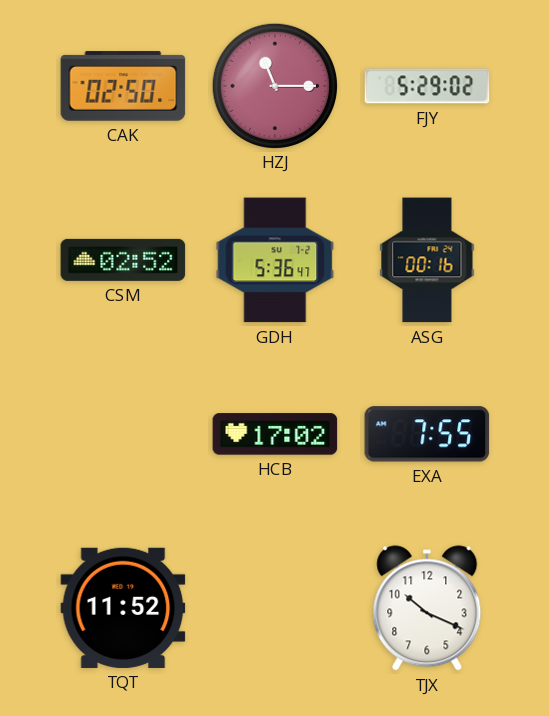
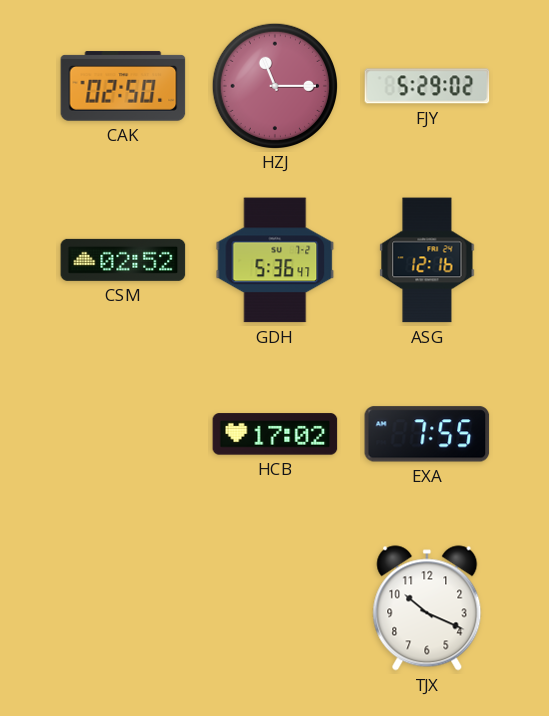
ASG: 00:16 -> 12:16 (427, 260)
TQT: 11:52 -> none (123, 608)
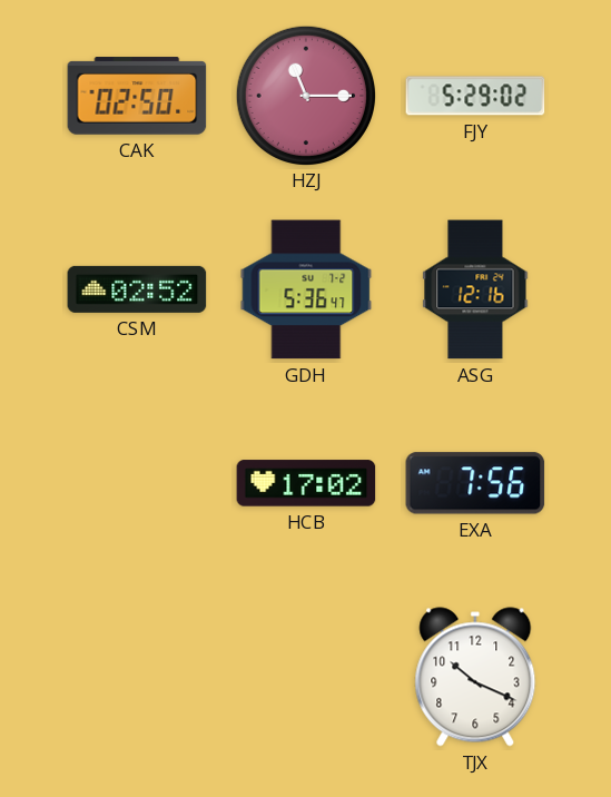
EXA: 7:55 -> 7:56 (475, 483)
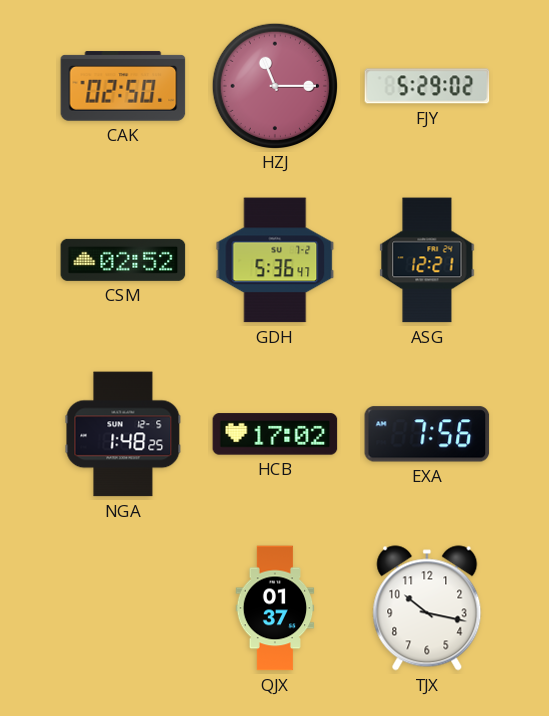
ASG: 12:16 -> 12:21 (427, 260)
NGA: none -> 1:48 (123, 434)
QJX: none -> 01:37 (275, 608)
TJX: 10:19 -> 10:17 (427, 608)
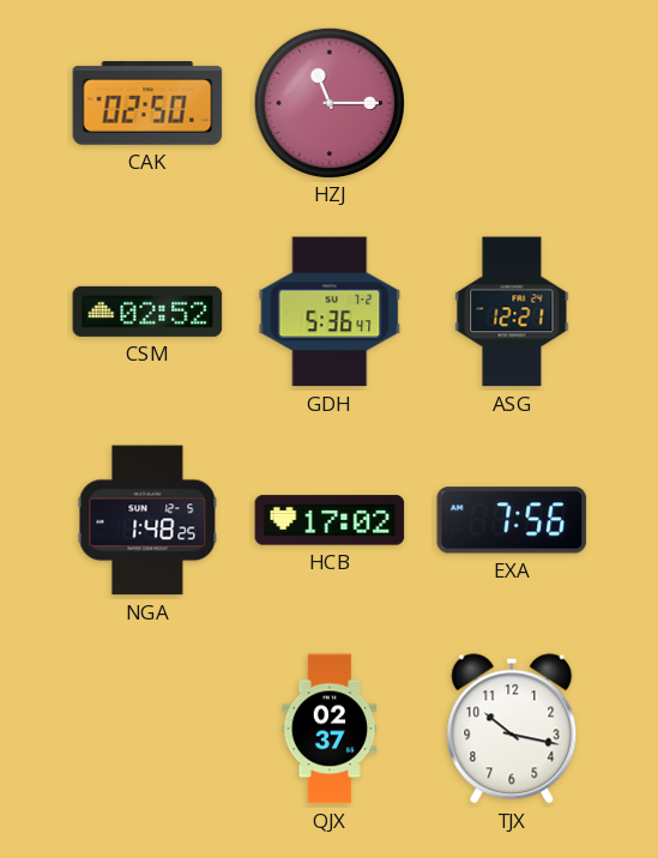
FJY: 5:29 -> none (427, 86)
QJX: 01:37 -> 02:37 (330, 729)
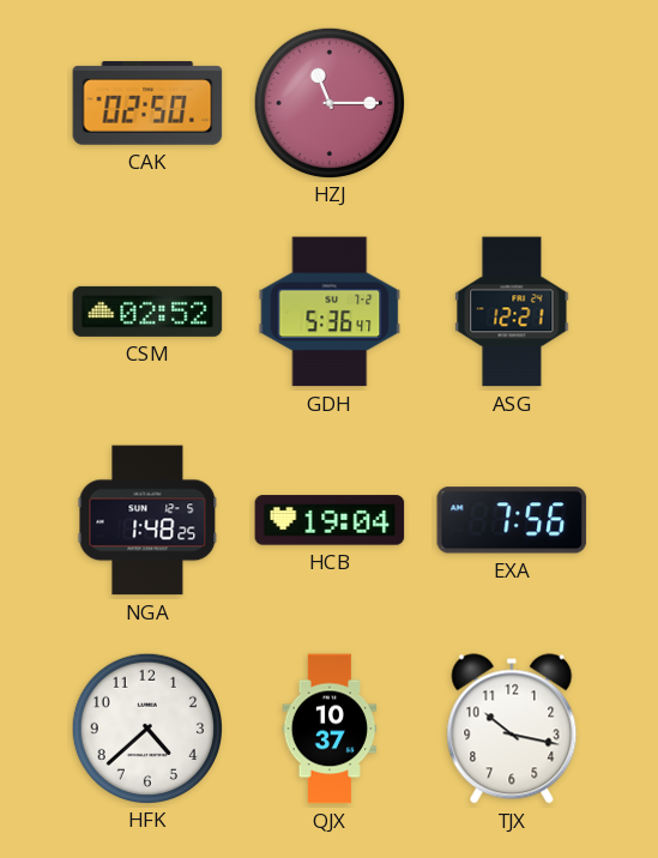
HCB: 17:02 -> 19:04 (330, 520)
HFK: none -> 4:38 (146, 727)
QJX: 02:37 -> 10:37 (330, 729)
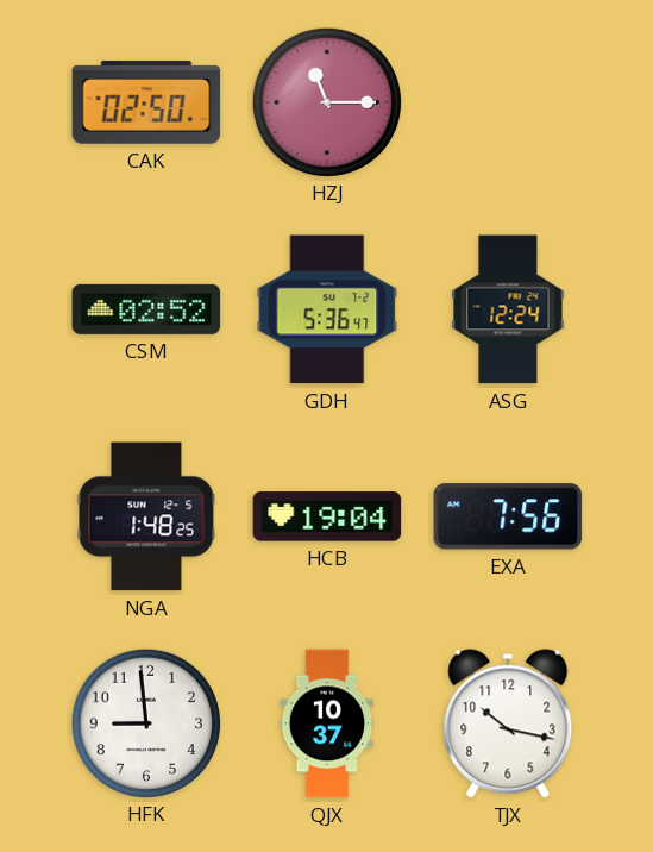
ASG: 12:21 -> 12:24 (508, 309)
HFK: 4:38 -> 8:59 (145, 722)
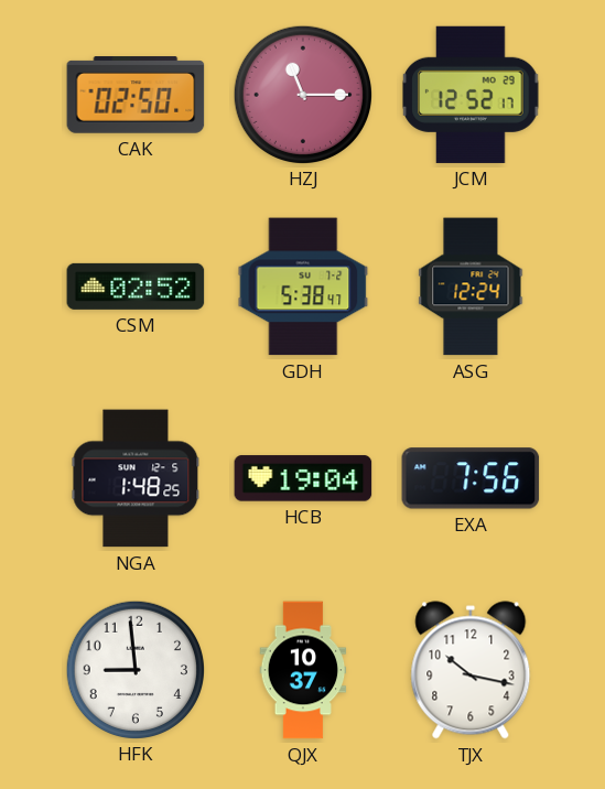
JCM: none -> 12:52 (471, 95)
GDH: 5:36 -> 5:38 (303, 287)
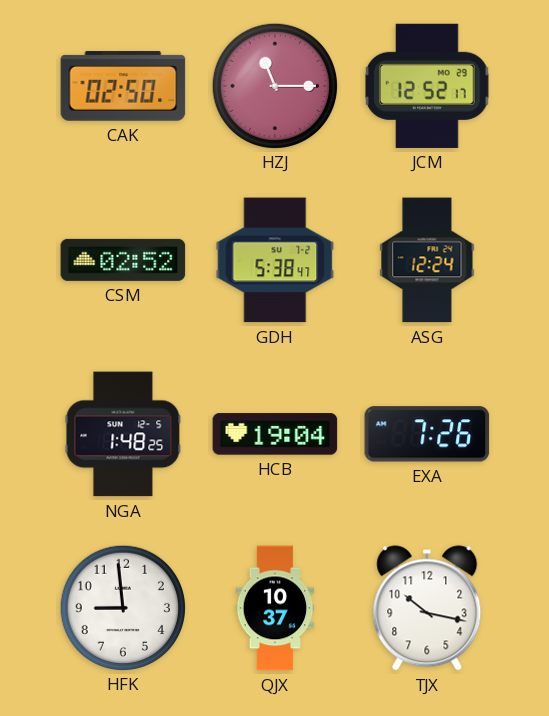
EXA: 7:56 -> 7:26 (427, 434)
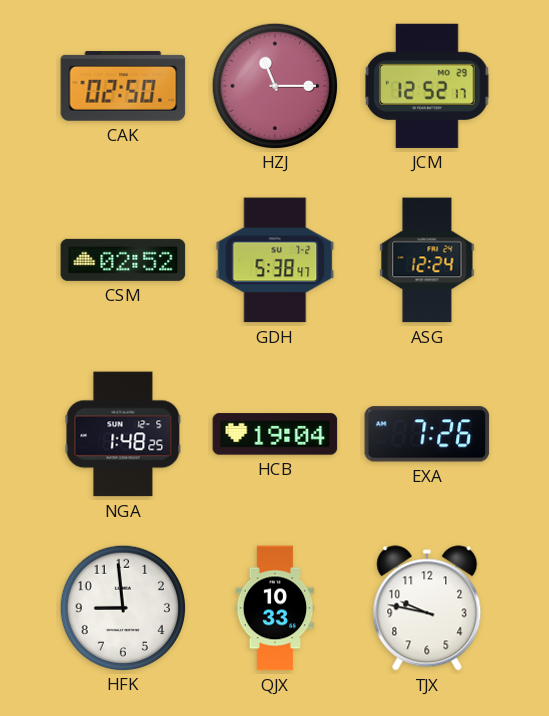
QJX: 10:37 -> 10:33 (275, 608)
TJX: 10:17 -> 9:47 (427, 608)
